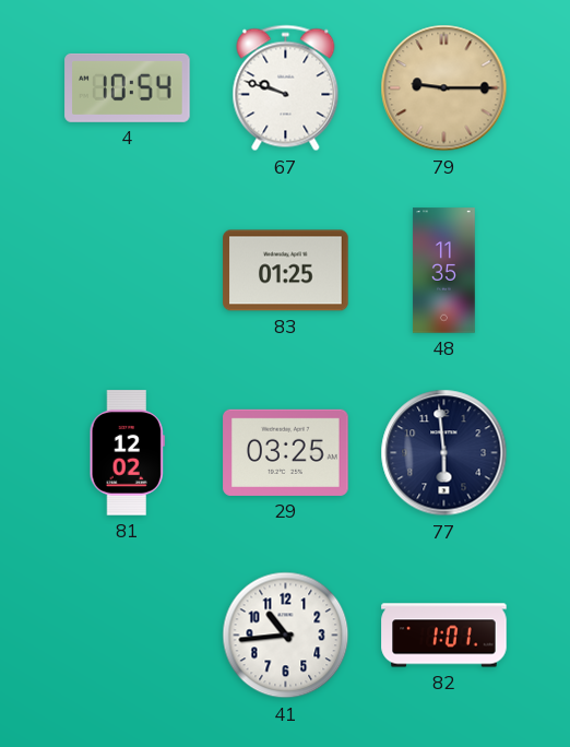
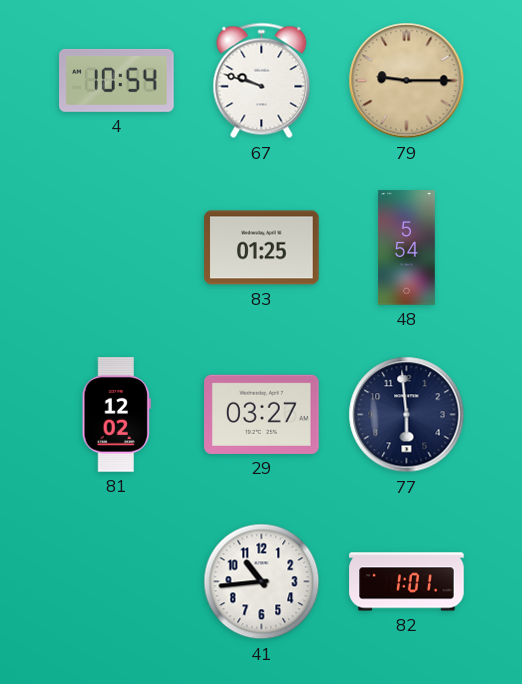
48: 11:35 -> 5:54 (407, 248)
29: 03:25 -> 03:27 (262, 414)
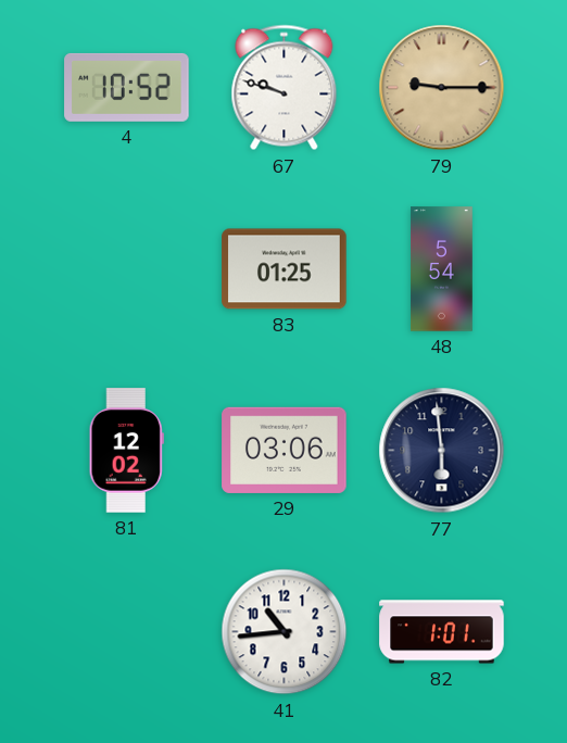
4: 10:54 -> 10:52 (127, 87)
29: 03:27 -> 03:06 (285, 450)
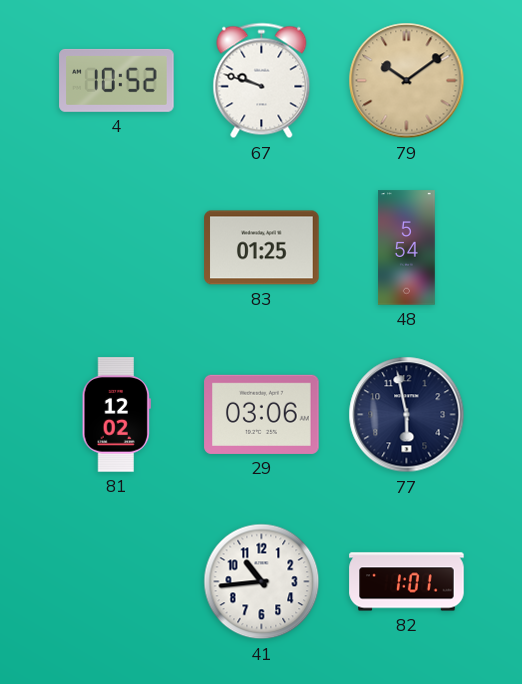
79: 9:15 -> 10:09 (407, 81)
77: 5:59 -> 5:58 (407, 415)
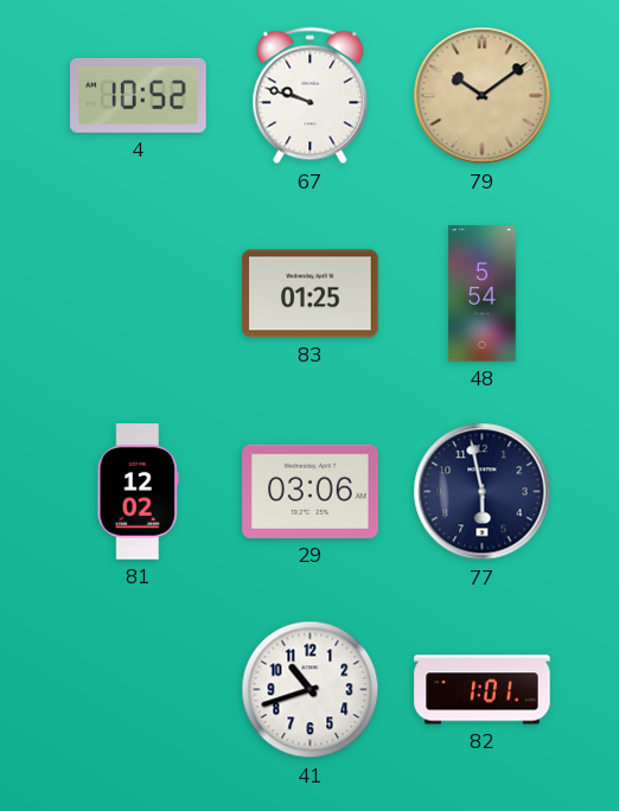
41: 10:44 -> 10:42 (311, 690)
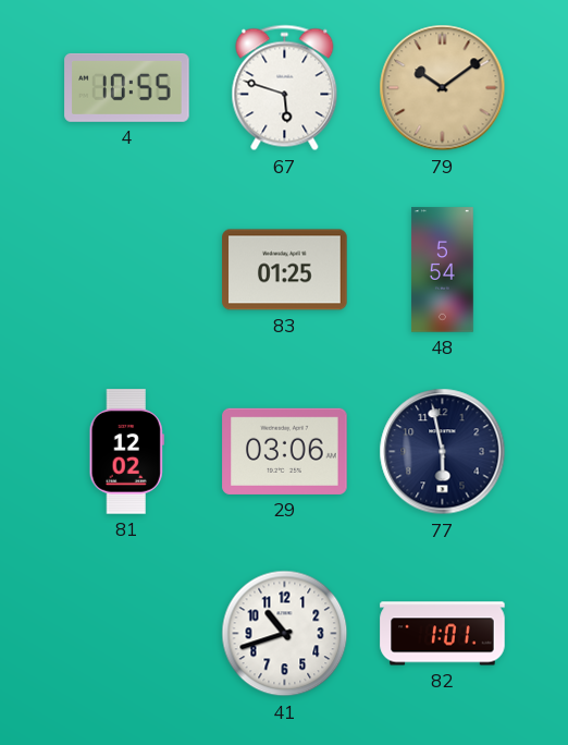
4: 10:52 -> 10:55 (127, 87)
67: 9:48 -> 5:48 (285, 88)
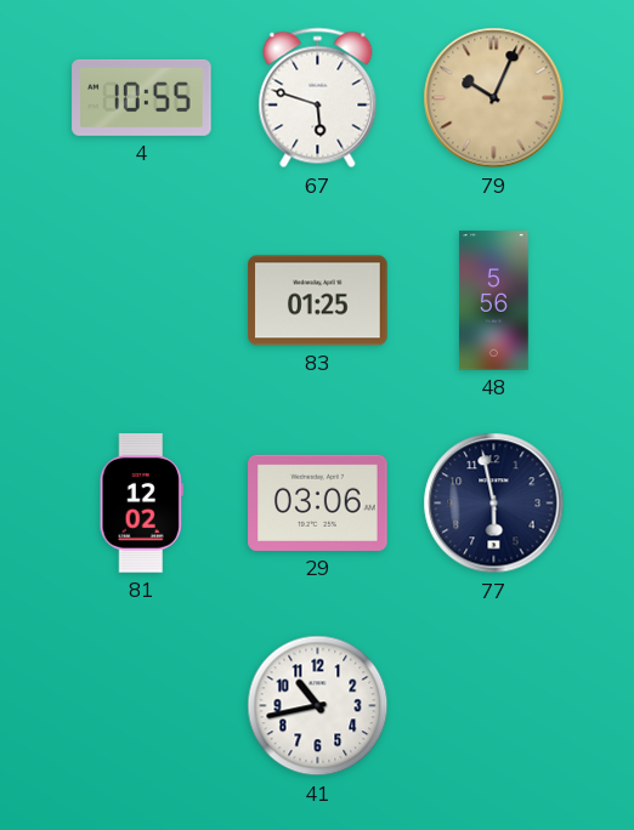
79: 10:09 -> 10:04 (494, 98)
48: 5:54 -> 5:56 (494, 301)
41: 10:42 -> 10:43 (318, 706)
82: 1:01 -> none (443, 634)
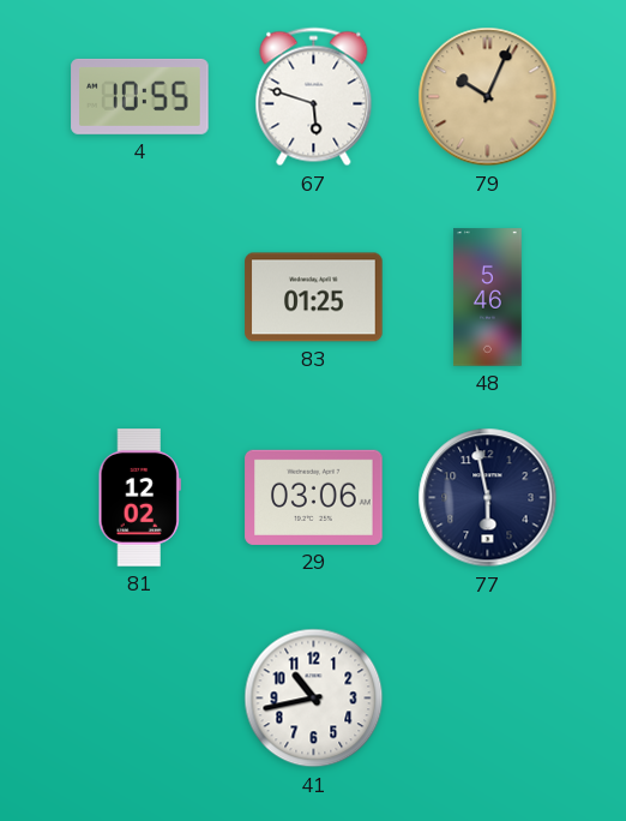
48: 5:56 -> 5:46 (488, 298)
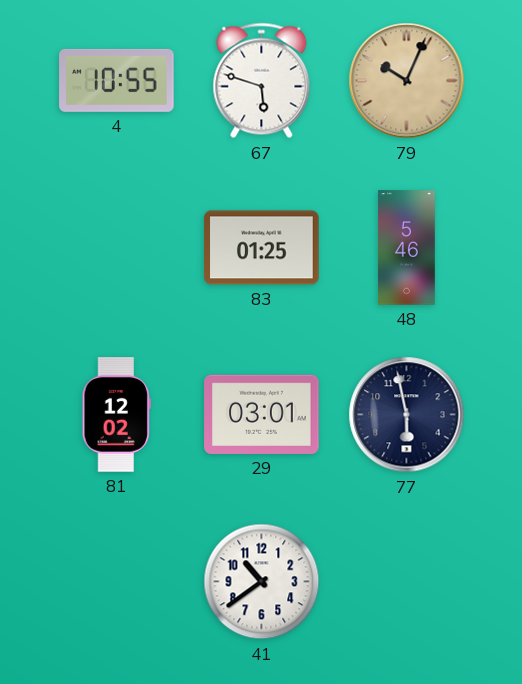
29: 03:06 -> 03:01 (262, 414)
41: 10:43 -> 10:39 (262, 582)
